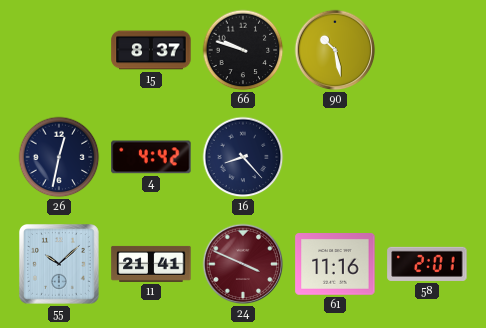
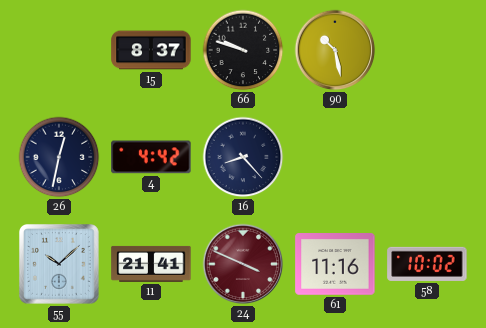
58: 2:01 -> 10:02 (427, 264)
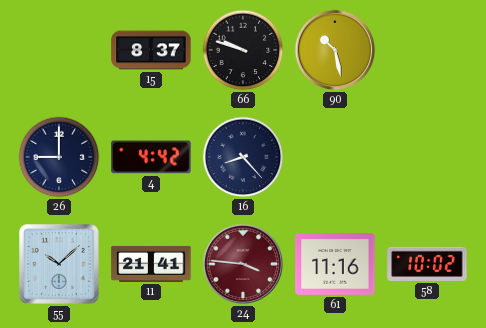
26: 12:32 -> 9:00 (59, 157)
24: 3:49 -> 3:46 (243, 264)
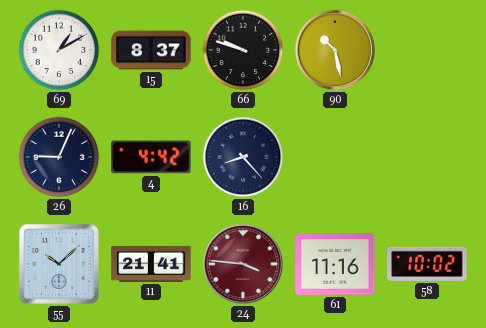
69: none -> 1:10 (59, 50)
26: 9:00 -> 9:04 (59, 157)
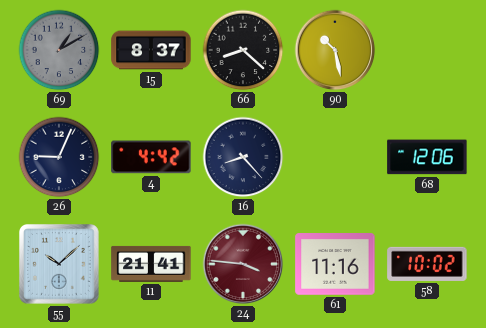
69 dial: white -> grey (59, 50)
66: 9:48 -> 8:22 (243, 50)
68: none -> 12:06 (427, 157)
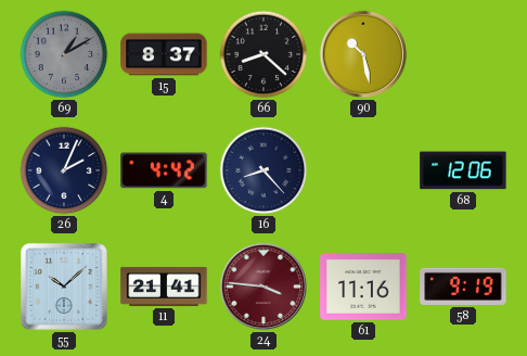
26: 9:04 -> 2:04 (64, 170)
58: 10:02 -> 9:19 (463, 287)
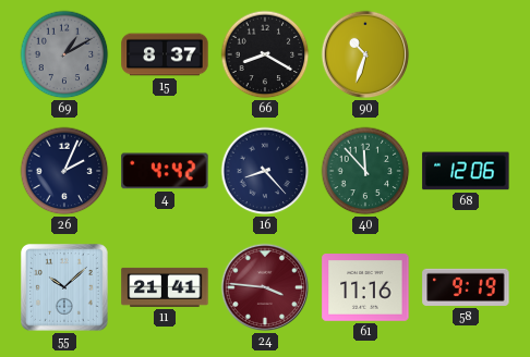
66: 8:22 -> 8:20 (265, 54)
90: 10:28 -> 10:33 (365, 54)
40: none -> 11:53 (365, 171)
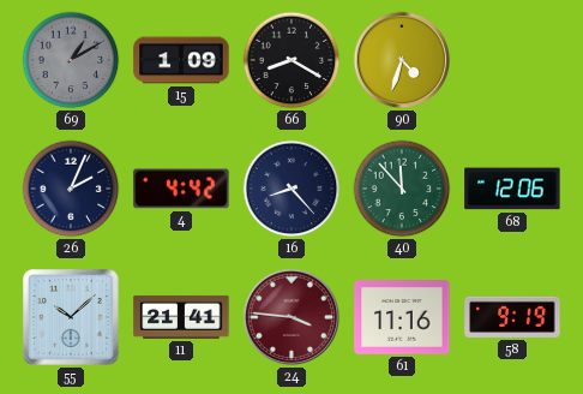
15: 8:37 -> 1:09 (181, 60)
90: 10:33 -> 4:33 (402, 60)
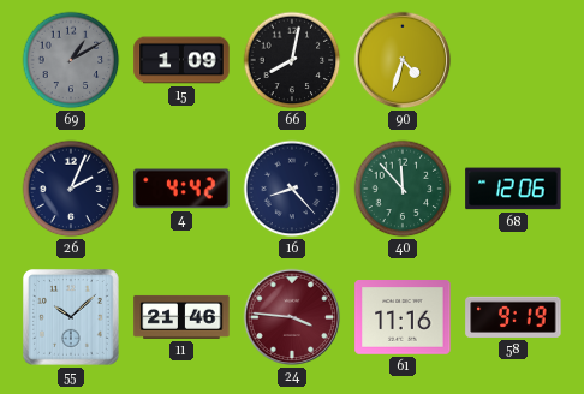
66: 8:20 -> 8:02 (292, 60)
11: 21:41 -> 21:46 (181, 317)
